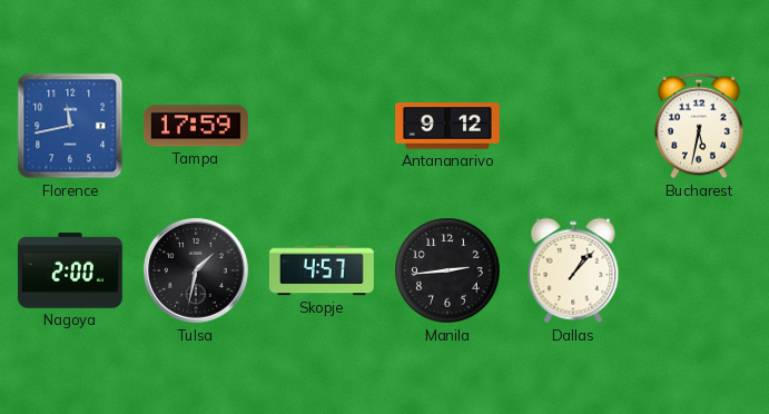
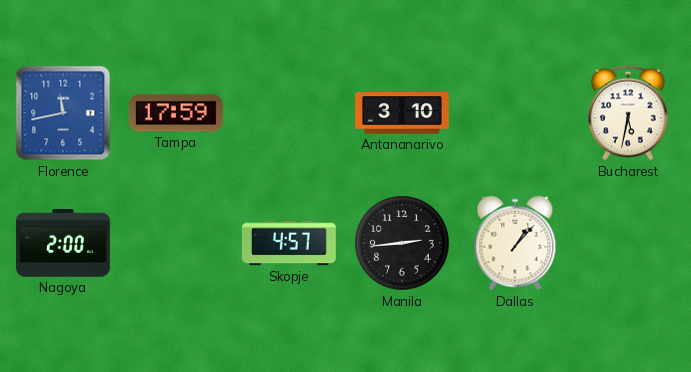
Antananarivo: 9:12 -> 3:10 (403, 113)
Tulsa: 1:32 -> none (197, 272)
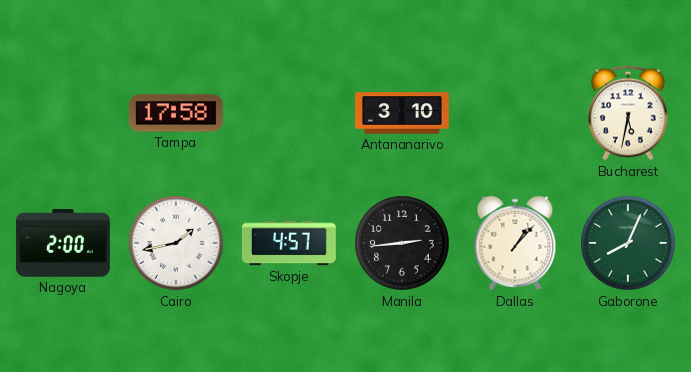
Florence: 11:43 -> none (63, 113)
Tampa: 17:59 -> 17:58 (176, 113)
Cairo: none -> 1:43 (176, 243)
Gaborone: none -> 8:04 (628, 243)
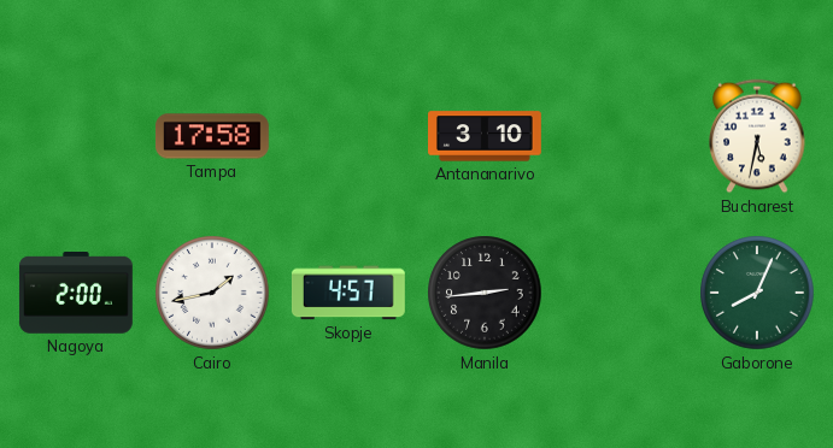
Dallas: 1:07 -> none (515, 243)
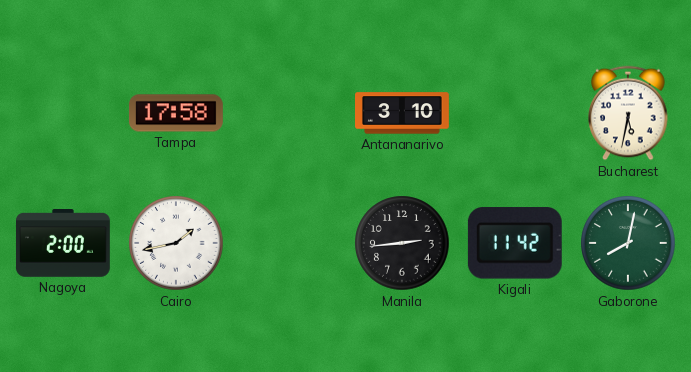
Skopje: 4:57 -> none (348, 293)
Kigali: none -> 11:42 (515, 243)
Gaborone: 8:04 -> 8:02 (628, 243)
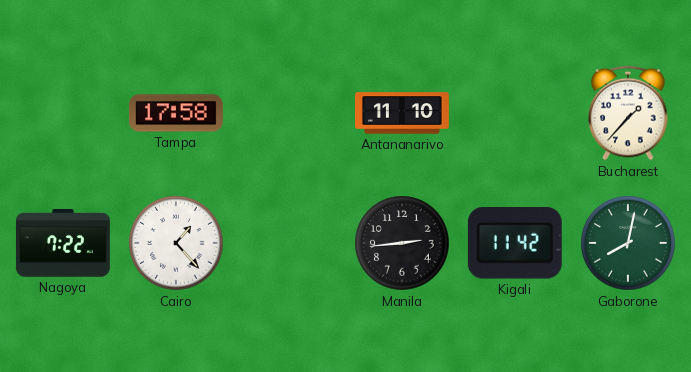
Antananarivo: 3:10 -> 11:10 (403, 113)
Bucharest: 5:32 -> 1:37 (628, 113)
Nagoya: 2:00 -> 7:22 (63, 244)
Cairo: 1:43 -> 1:23 (176, 243)
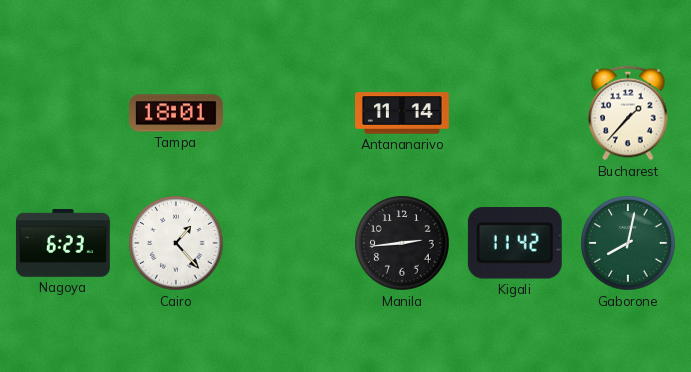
Tampa: 17:58 -> 18:01 (176, 113)
Antananarivo: 11:10 -> 11:14 (403, 113)
Nagoya: 7:22 -> 6:23 (63, 244)
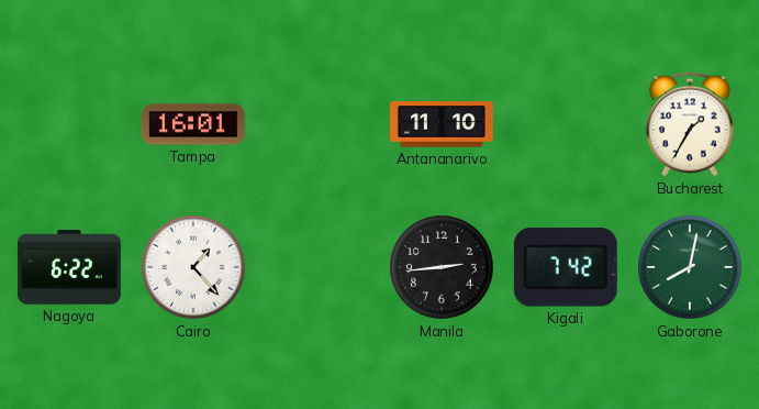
Tampa: 18:01 -> 16:01 (193, 124)
Antananarivo: 11:14 -> 11:10 (443, 124)
Bucharest: 1:37 -> 1:35 (690, 124)
Nagoya: 6:23 -> 6:22 (69, 268)
Kigali: 11:42 -> 7:42 (566, 267)
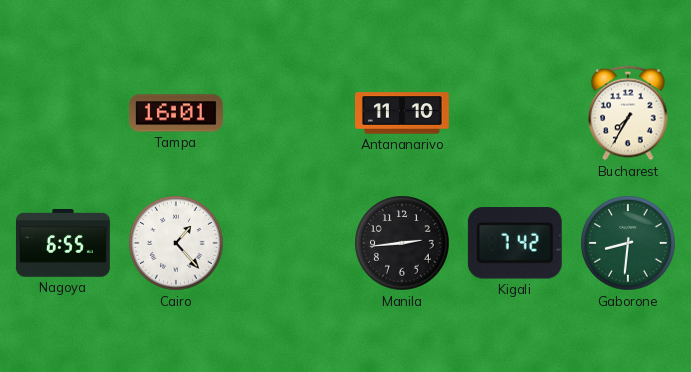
Bucharest: 1:35 -> 7:35 (628, 113)
Nagoya: 6:22 -> 6:55 (63, 244)
Gaborone: 8:02 -> 8:31 (628, 243)
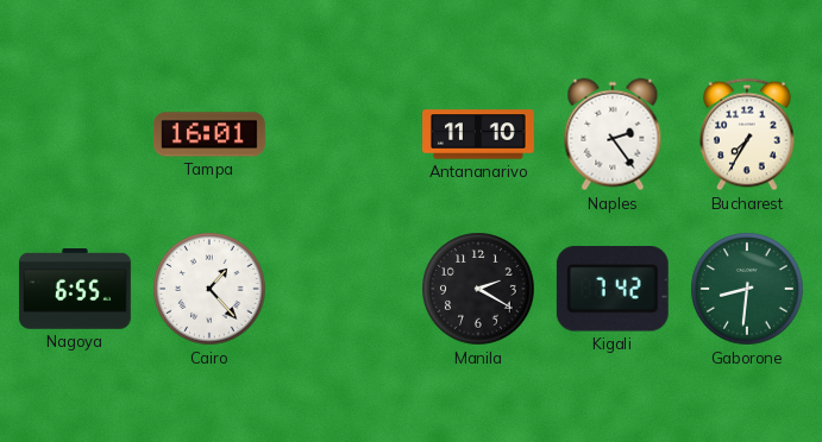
Naples: none -> 2:24 (613, 134)
Manila: 2:44 -> 2:20 (478, 289)
